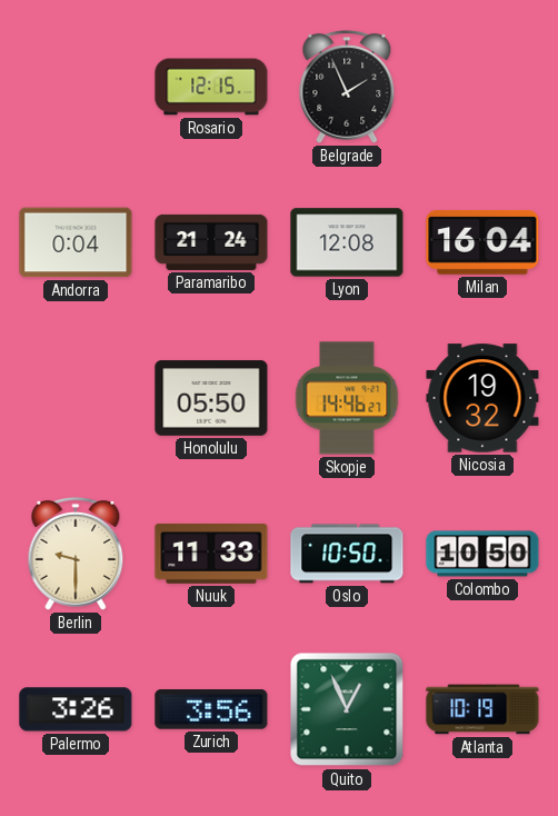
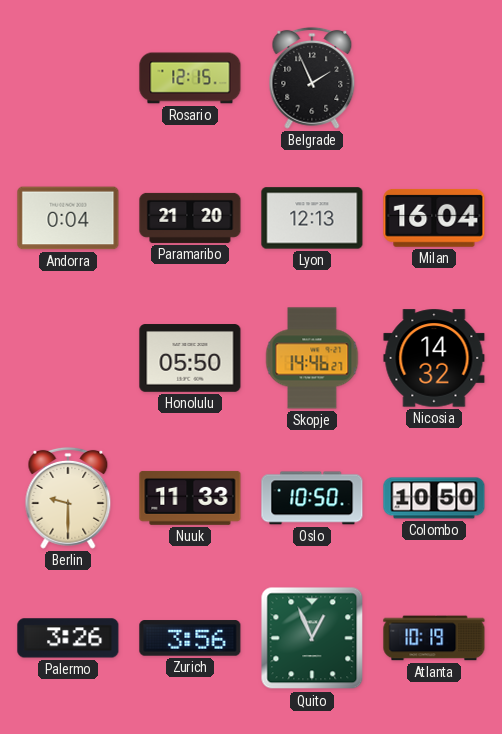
Paramaribo: 21:24 -> 21:20 (190, 218)
Lyon: 12:08 -> 12:13 (312, 218)
Nicosia: 19:32 -> 14:32 (434, 358)
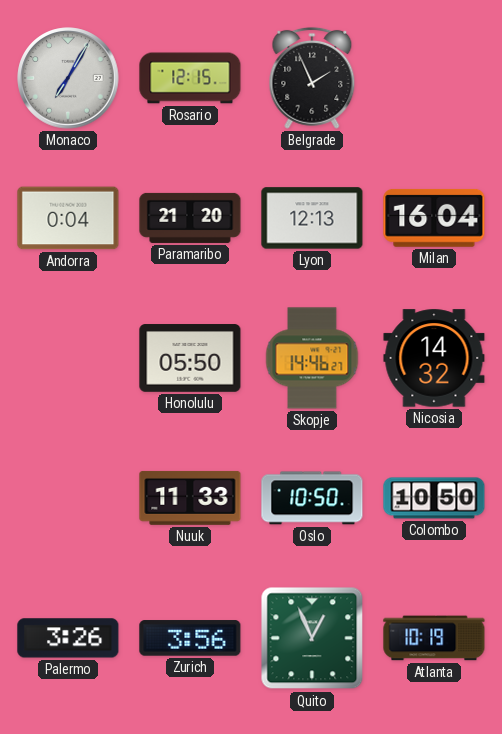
Monaco: none -> 7:05 (68, 78)
Berlin: 9:30 -> none (68, 498)
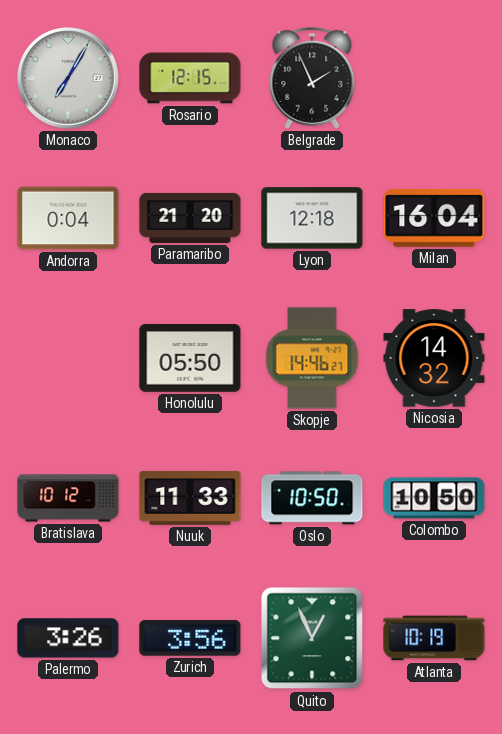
Lyon: 12:13 -> 12:18 (312, 218)
Bratislava: none -> 10:12 (68, 498)
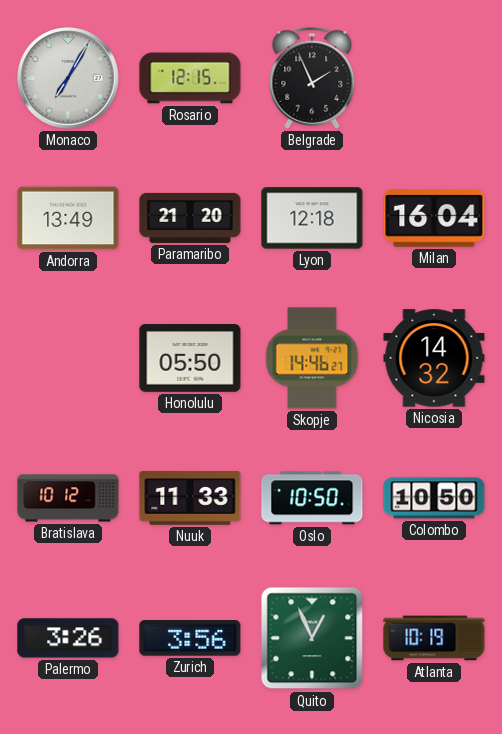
Andorra: 0:04 -> 13:49 (68, 218)
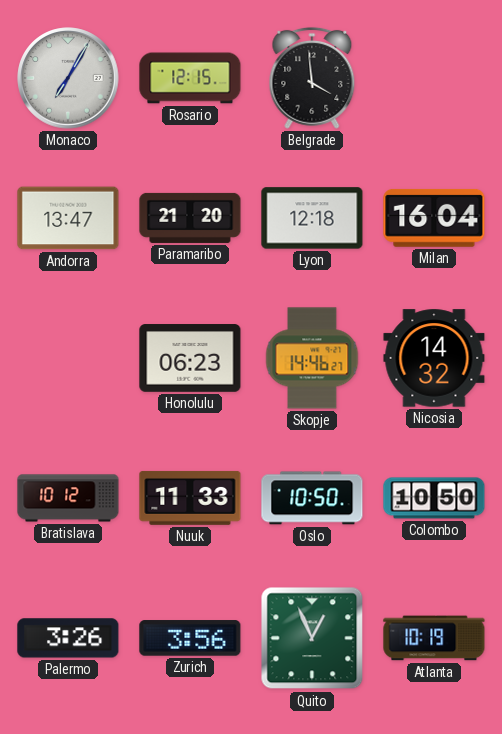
Belgrade: 1:56 -> 3:59 (312, 78)
Andorra: 13:49 -> 13:47 (68, 218)
Honolulu: 05:50 -> 06:23 (190, 358)
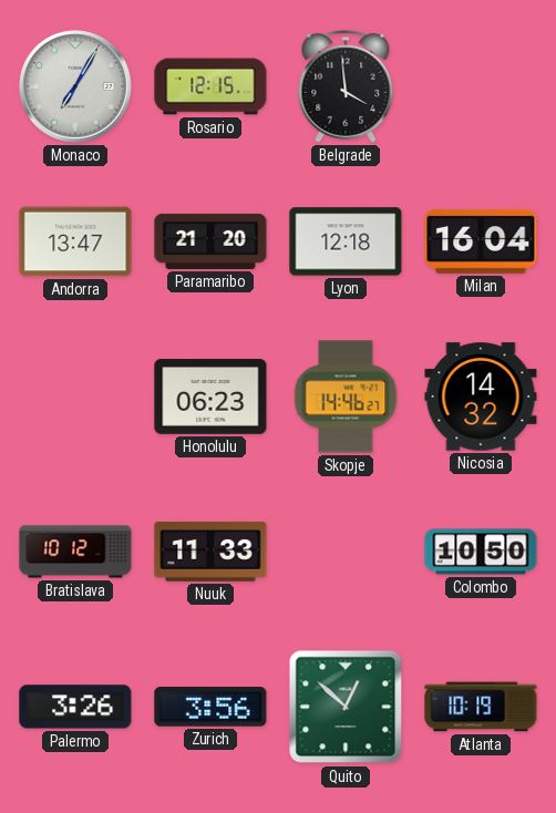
Oslo: 10:50 -> none (312, 498)
Quito: 12:56 -> 12:52 (346, 707)
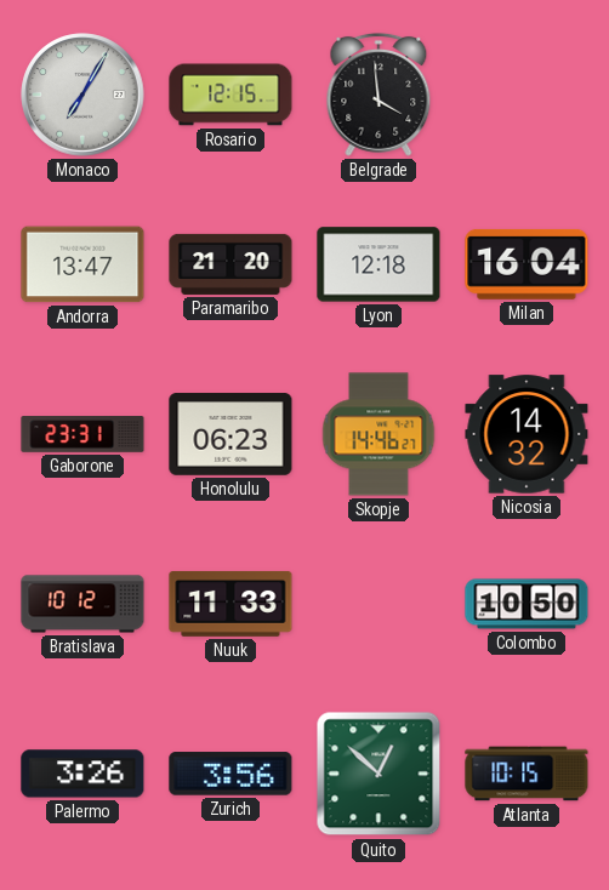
Gaborone: none -> 23:31 (82, 434)
Atlanta: 10:19 -> 10:15 (527, 774)
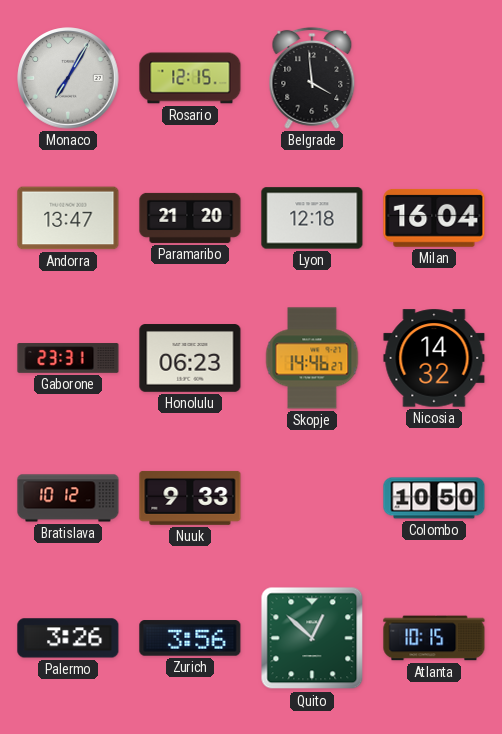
Nuuk: 11:33 -> 9:33 (190, 498)
